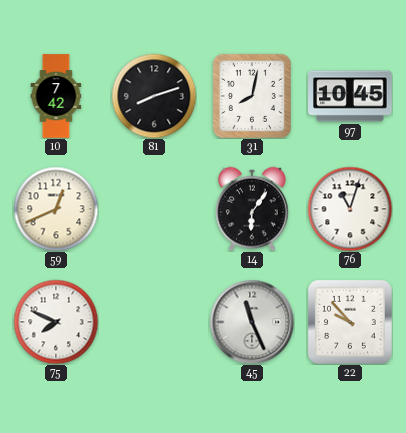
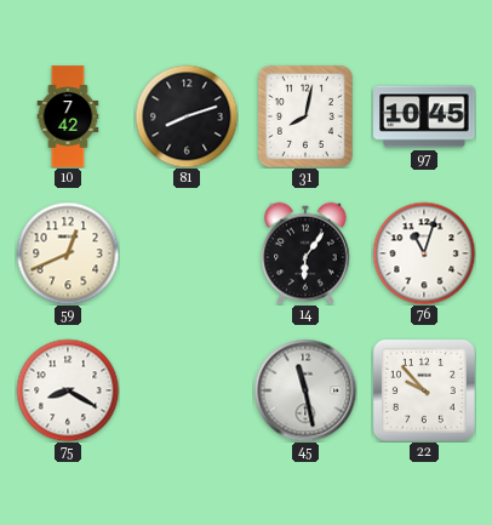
75: 7:49 -> 8:20 (68, 390)
45: 11:26 -> 11:28 (305, 390)
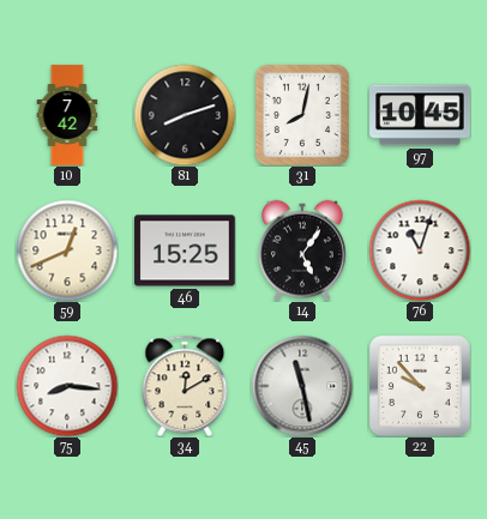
46: none -> 15:25 (185, 251)
14: 6:06 -> 5:06 (302, 251)
75: 8:20 -> 8:16 (67, 386)
34: none -> 12:10 (185, 386)
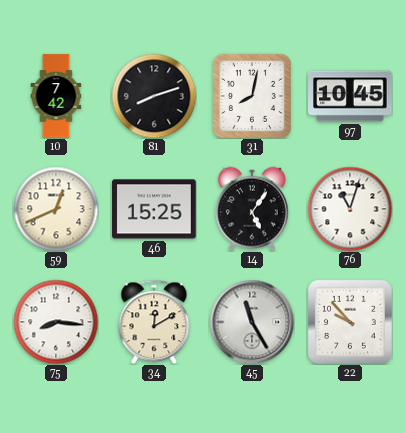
45: 11:28 -> 11:25 (252, 322)
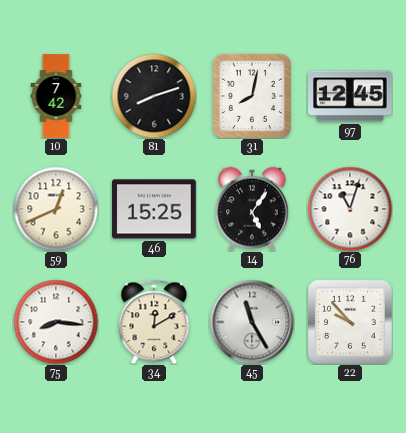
97: 10:45 -> 12:45 (350, 96)
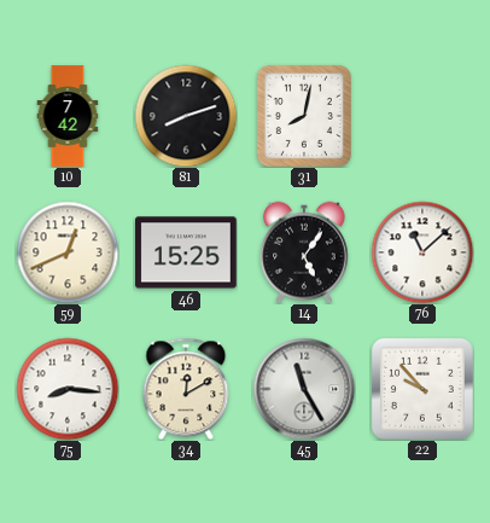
97: 12:45 -> none (350, 96)
76: 11:03 -> 11:08 (422, 252)
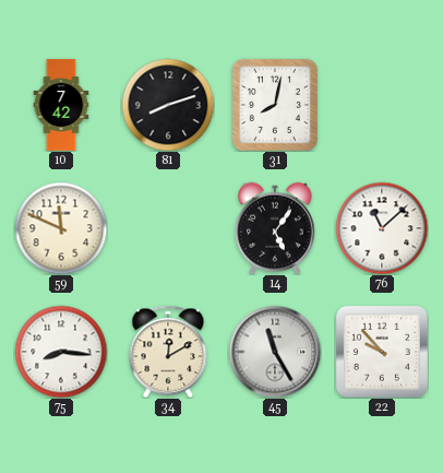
59: 12:41 -> 11:49 (61, 228)
46: 15:25 -> none (186, 252)
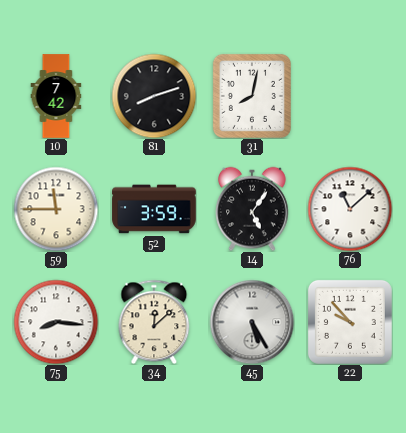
59: 11:49 -> 11:45 (56, 209)
52: none -> 3:59 (154, 209)
34: 12:10 -> 12:08 (154, 322)
45: 11:25 -> 5:25 (252, 322)
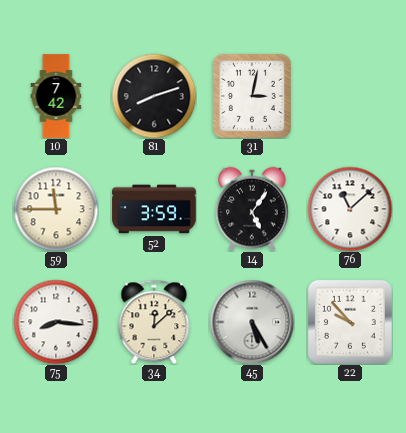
31: 8:02 -> 3:02 (252, 96)
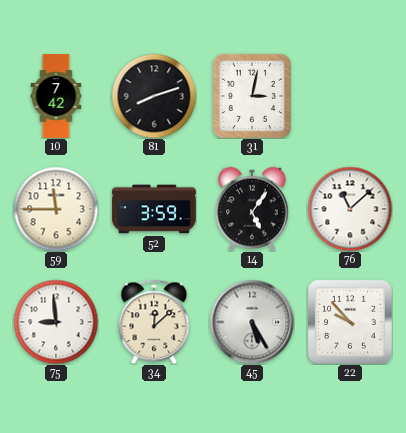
75: 8:16 -> 8:59 (56, 322)
